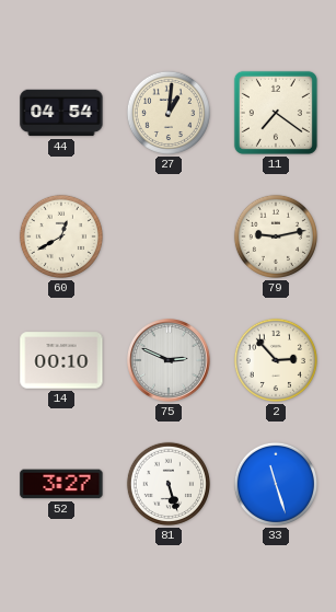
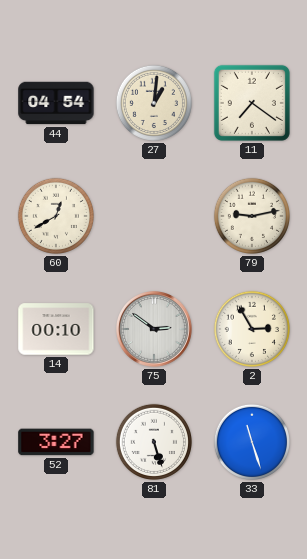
75: 2:49 -> 2:51 (155, 330)
2: 2:53 -> 2:55 (252, 329)
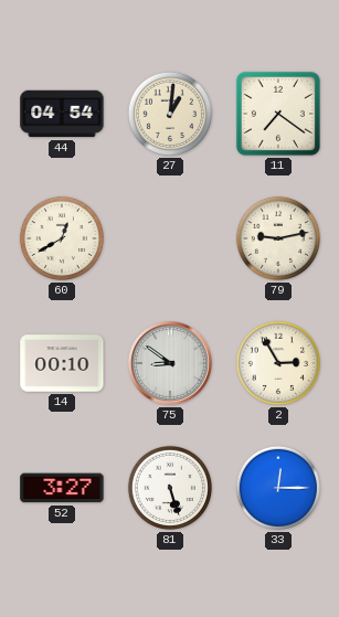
75: 2:51 -> 8:51 (171, 364)
33: 11:27 -> 12:15 (278, 488)
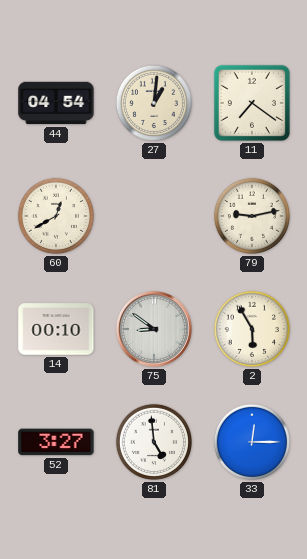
2: 2:55 -> 5:55 (252, 329)
81: 5:27 -> 4:59 (154, 442)
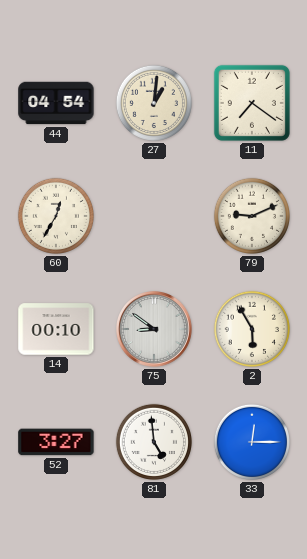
60: 12:40 -> 12:35 (56, 216)
79: 9:13 -> 9:11 (252, 216)
